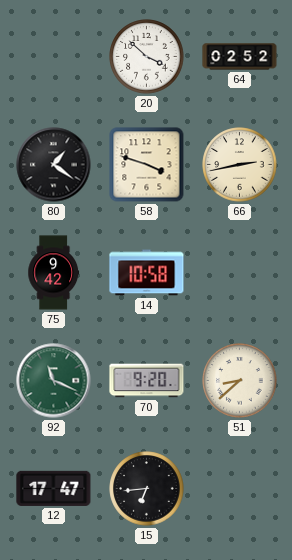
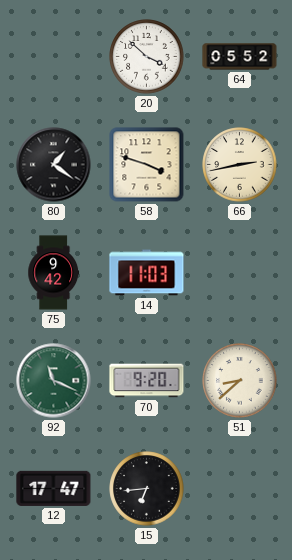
64: 02:52 -> 05:52 (240, 57)
14: 10:58 -> 11:03 (147, 273)
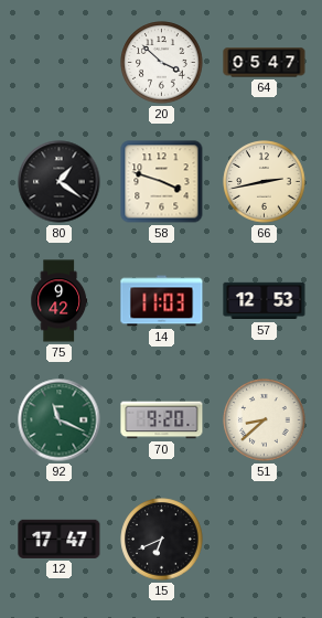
64: 05:52 -> 05:47 (265, 63)
57: none -> 12:53 (265, 301)
15: 6:44 -> 6:41 (162, 540)
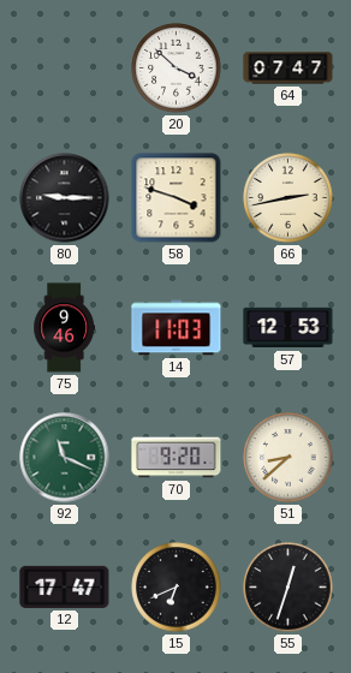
64: 05:47 -> 07:47 (288, 69)
80: 1:21 -> 9:15 (65, 198)
75: 9:42 -> 9:46 (65, 328)
55: none -> 12:33 (288, 588)
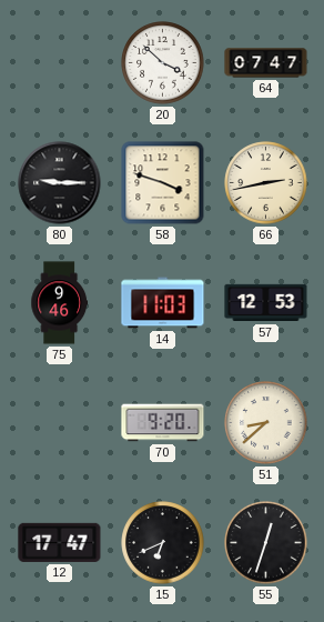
92: 11:19 -> none (65, 458)
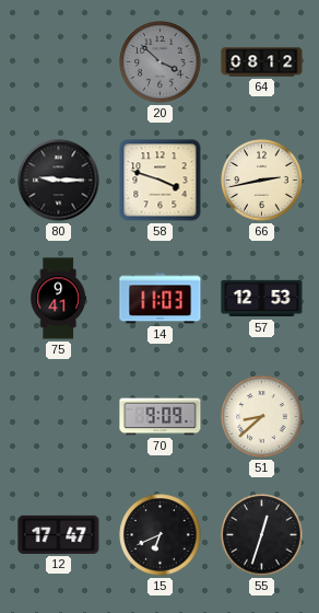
20 dial: white -> grey (161, 62)
64: 07:47 -> 08:12 (262, 62)
75: 9:46 -> 9:41 (59, 299)
70: 9:20 -> 9:09 (161, 417)
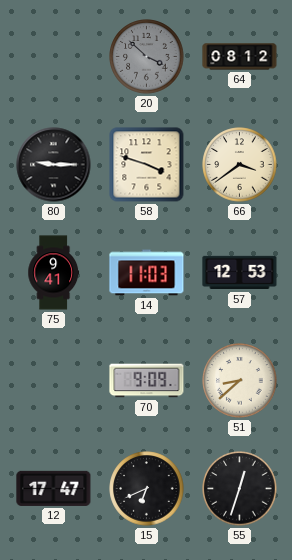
66: 2:43 -> 3:39 (240, 165)
